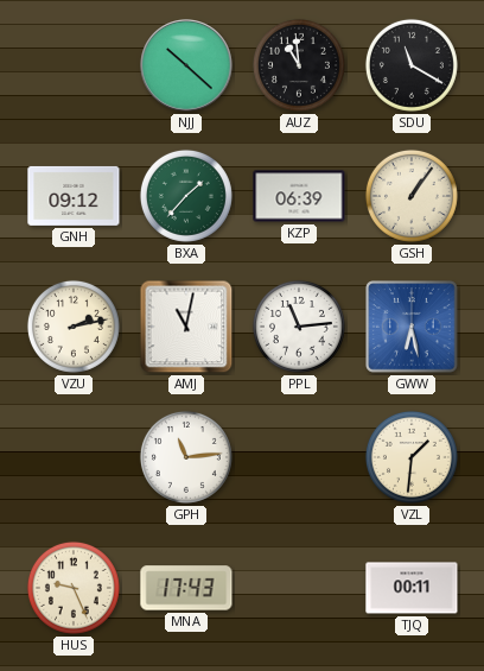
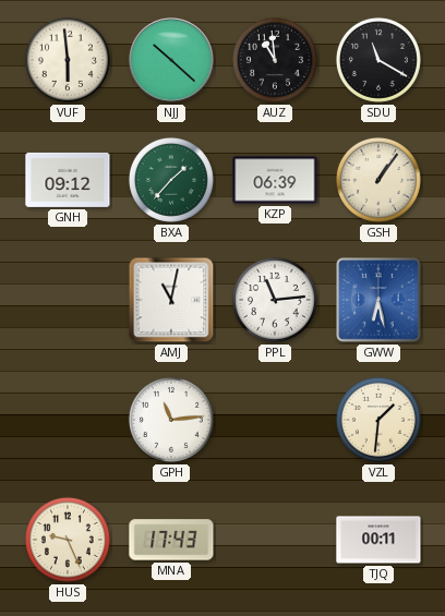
VUF: none -> 5:59 (68, 60)
VZU: 2:13 -> none (74, 327)
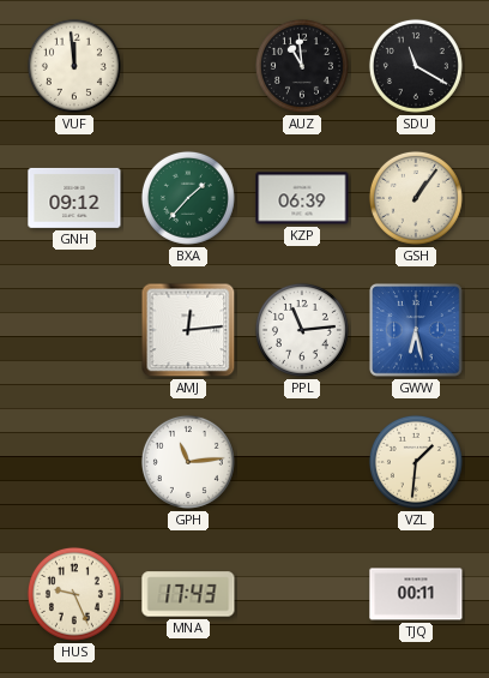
VUF: 5:59 -> 11:59 (74, 66)
NJJ: 10:22 -> none (171, 60)
AMJ: 11:02 -> 12:14 (188, 330)
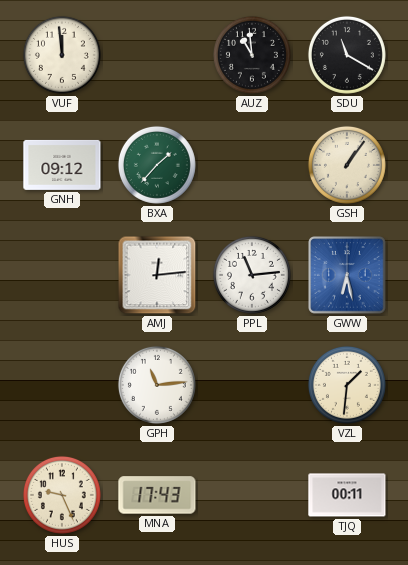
KZP: 06:39 -> none (302, 198)
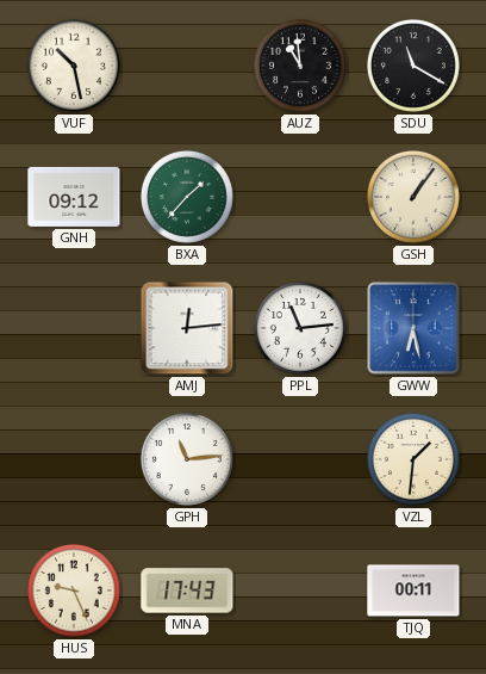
VUF: 11:59 -> 10:28 (74, 66)
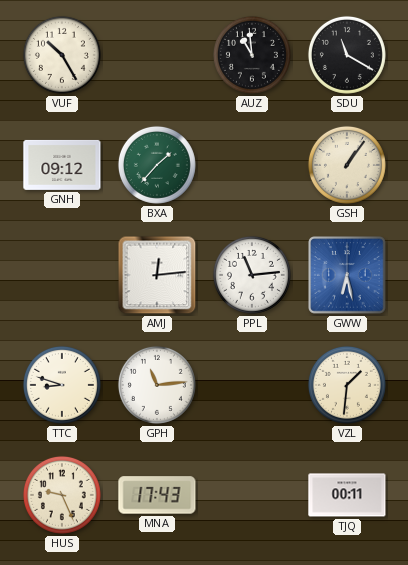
VUF: 10:28 -> 10:25 (62, 55)
TTC: none -> 8:48 (62, 385)
